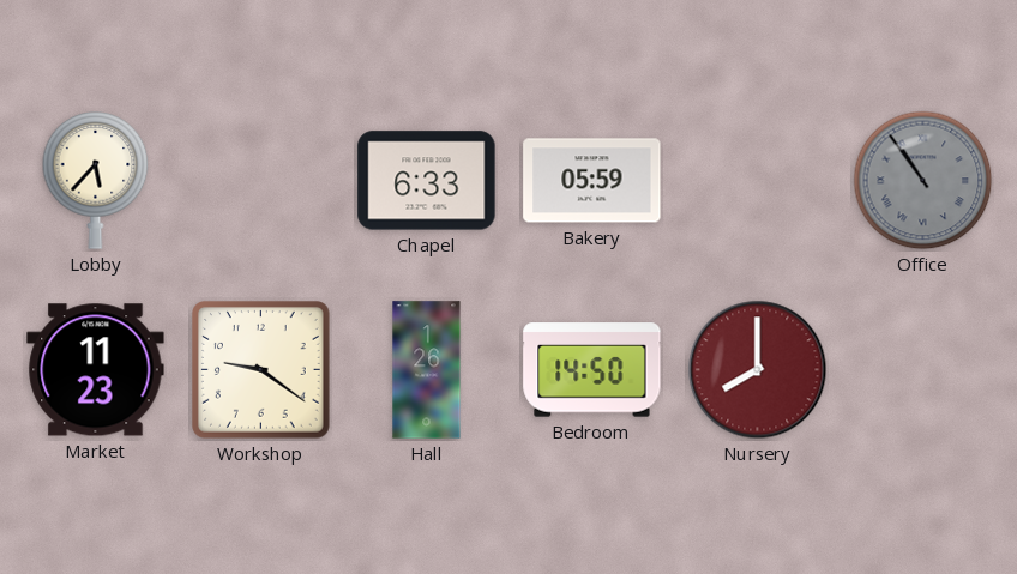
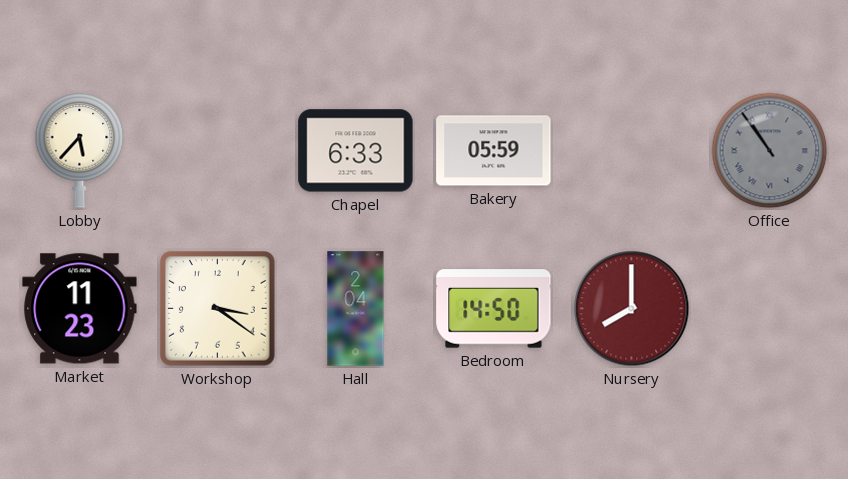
Workshop: 9:21 -> 3:21 (218, 309)
Hall: 1:26 -> 2:04 (356, 309)
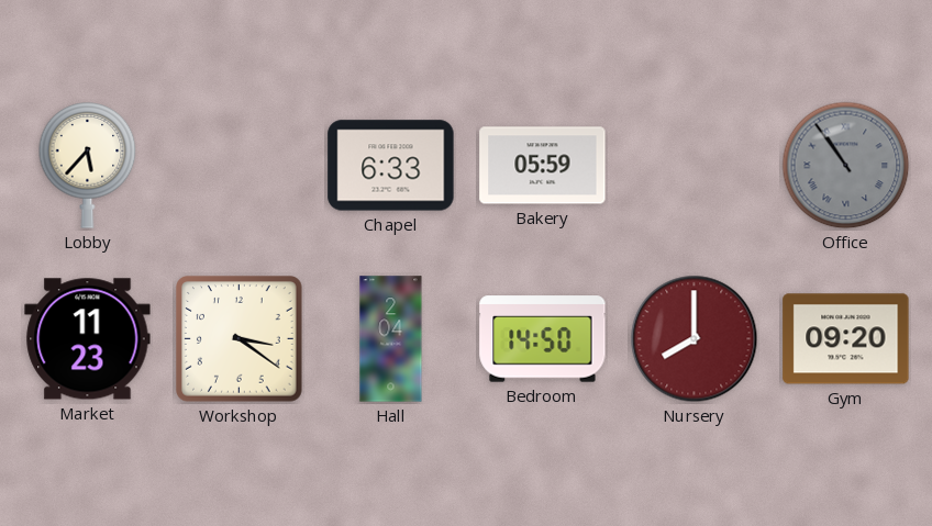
Gym: none -> 09:20 (846, 339)
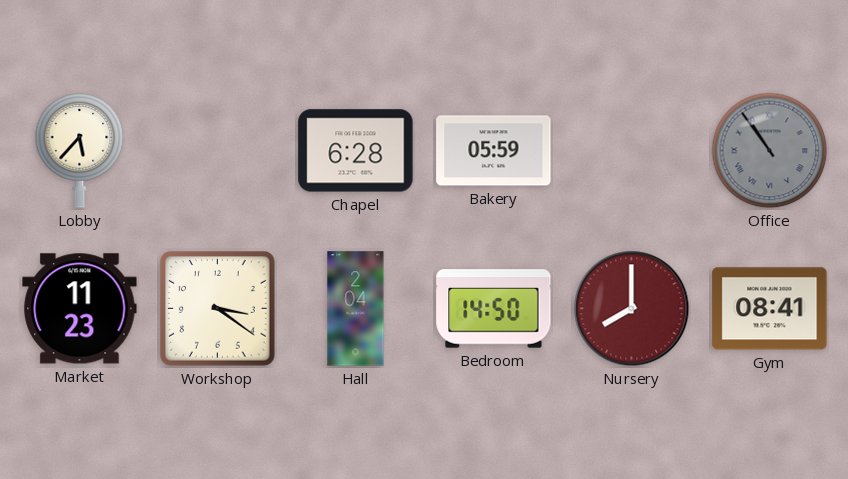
Chapel: 6:33 -> 6:28 (356, 151)
Gym: 09:20 -> 08:41 (770, 309)
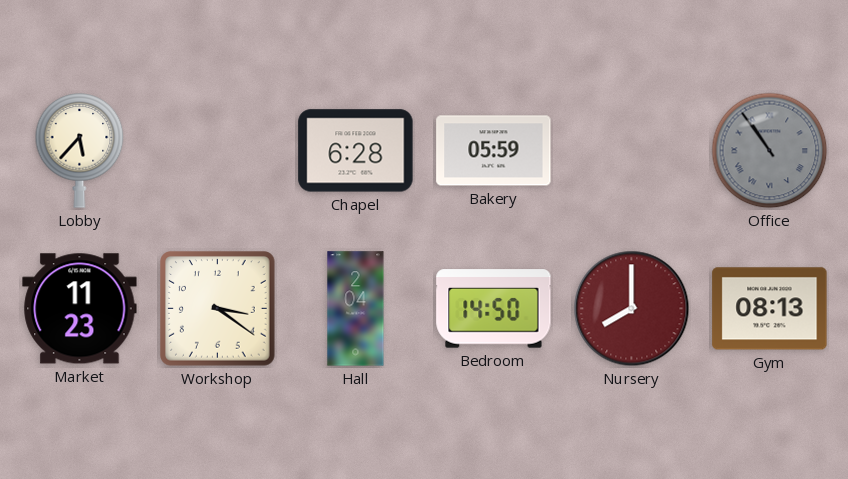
Gym: 08:41 -> 08:13 (770, 309)
